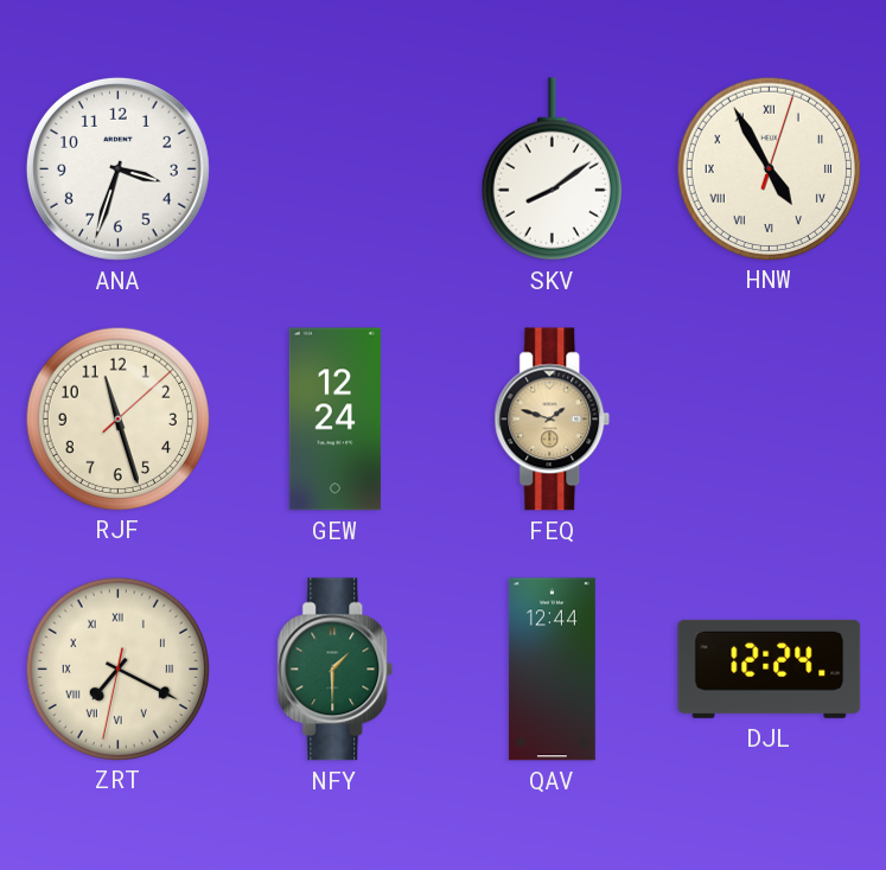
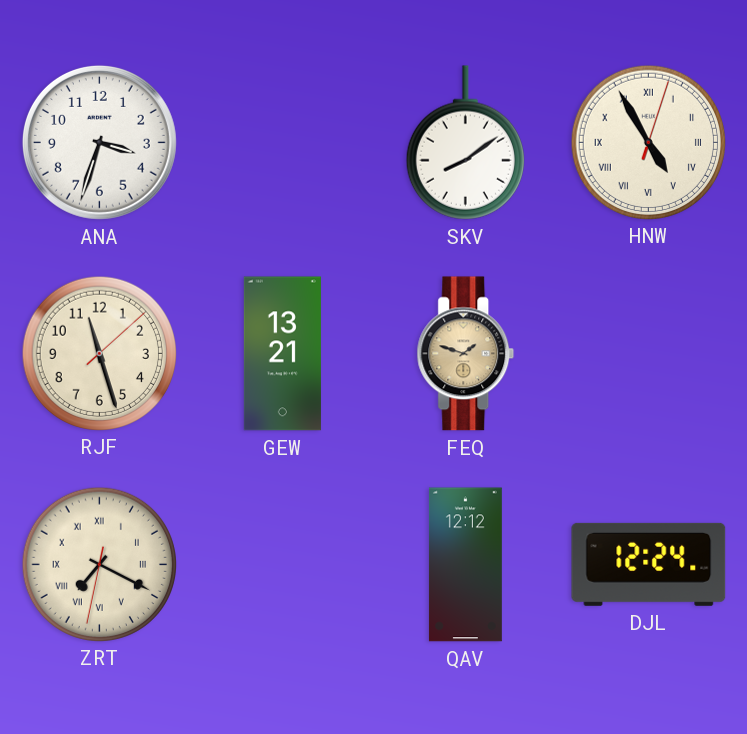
GEW: 12:24 -> 13:21 (282, 354)
NFY: 1:30 -> none (336, 670)
QAV: 12:44 -> 12:12 (465, 565)
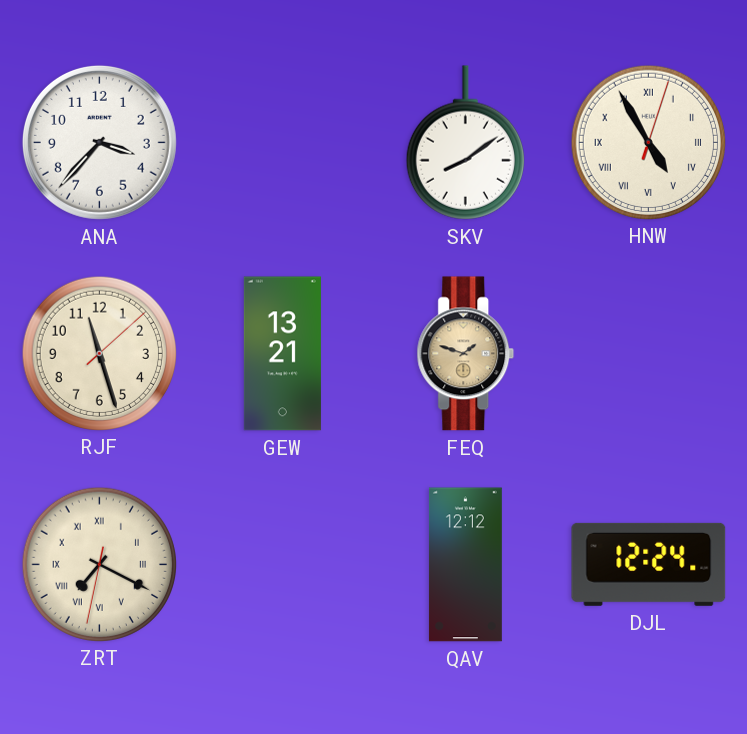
ANA: 3:33 -> 3:37 (99, 142)
